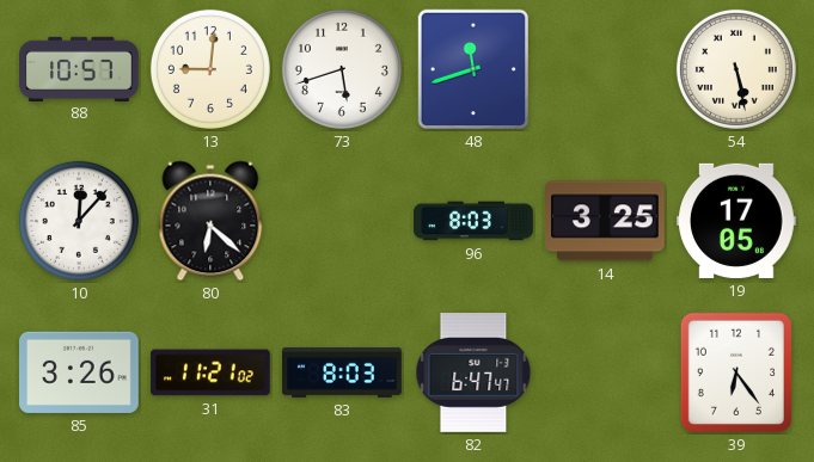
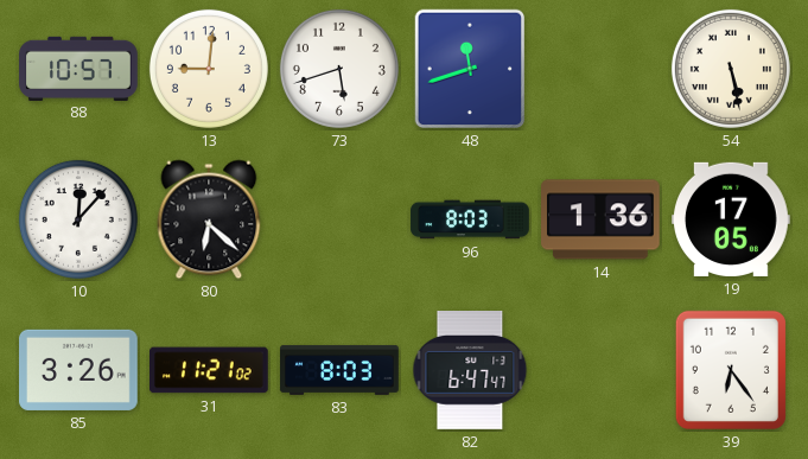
14: 3:25 -> 1:36 (602, 219)
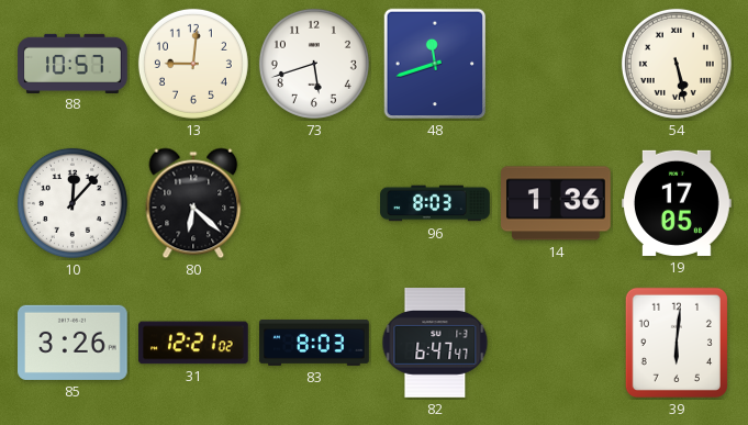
31: 11:21 -> 12:21 (194, 343)
39: 6:24 -> 6:01 (677, 343)
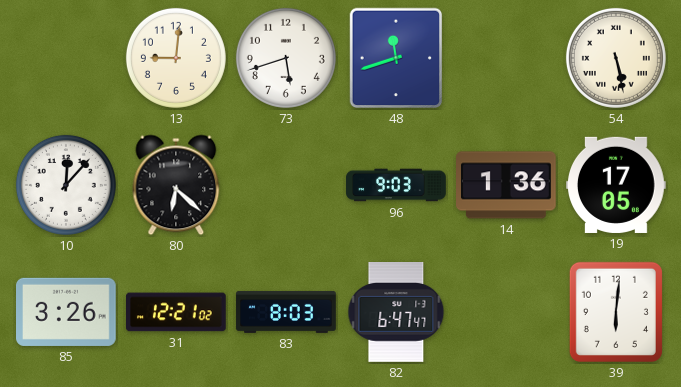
88: 10:57 -> none (72, 63)
96: 8:03 -> 9:03 (396, 185)
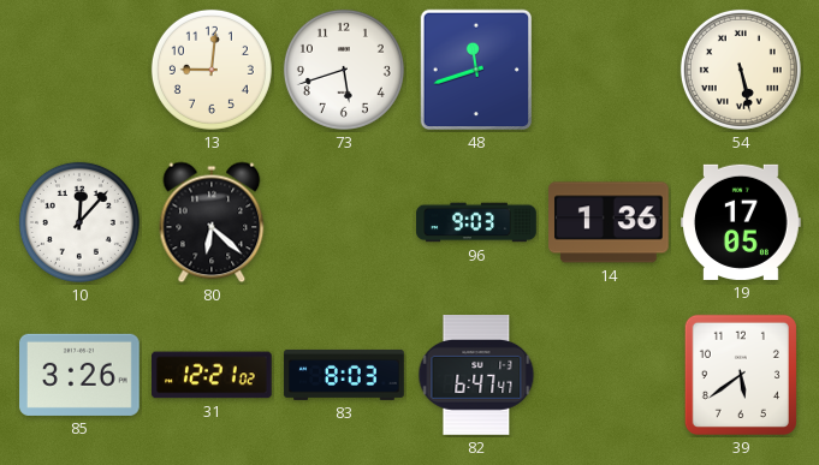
39: 6:01 -> 5:39 (741, 375)
